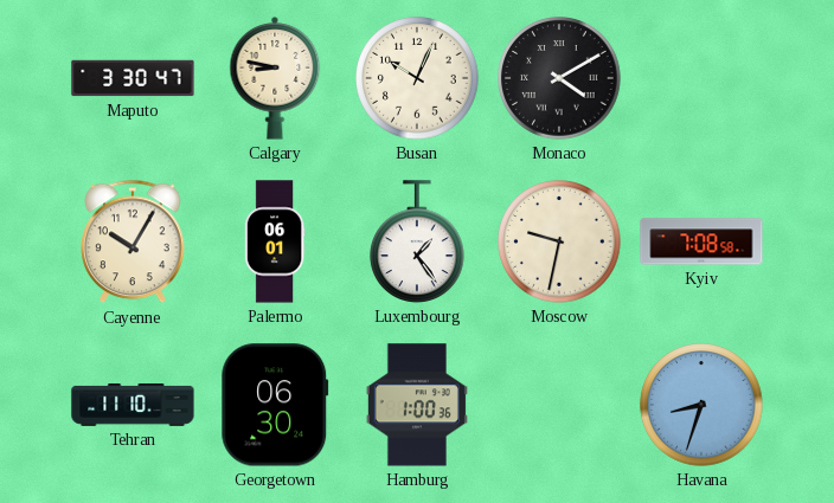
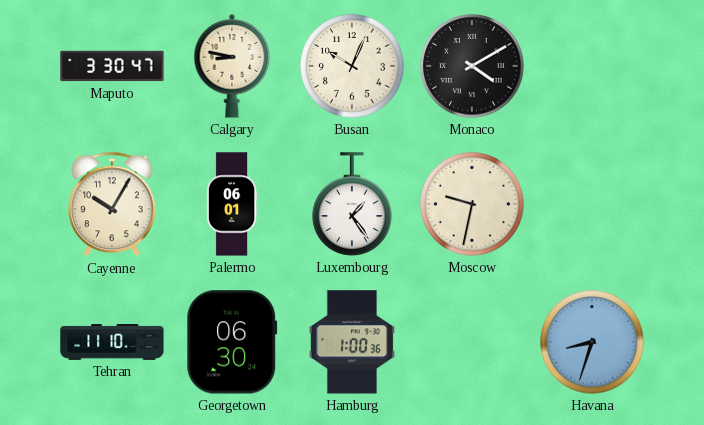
Kyiv: 7:08 -> none (701, 241)
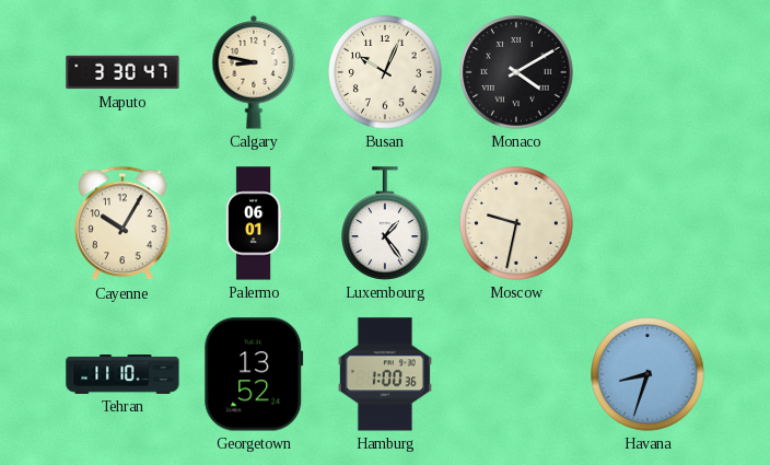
Georgetown: 06:30 -> 13:52 (254, 374)
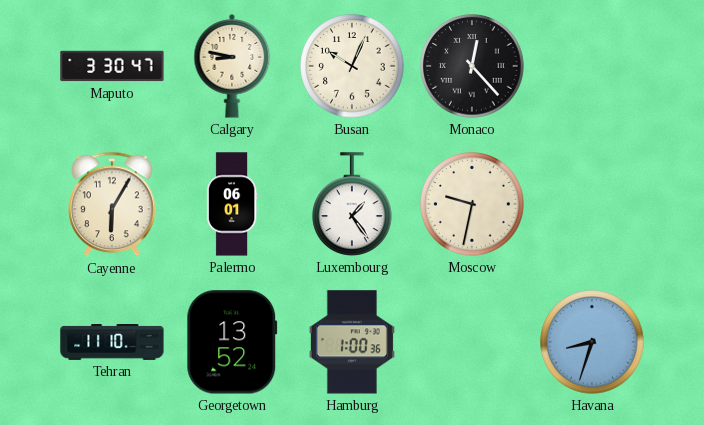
Monaco: 4:10 -> 12:23 (472, 66)
Cayenne: 10:05 -> 6:05 (112, 204)
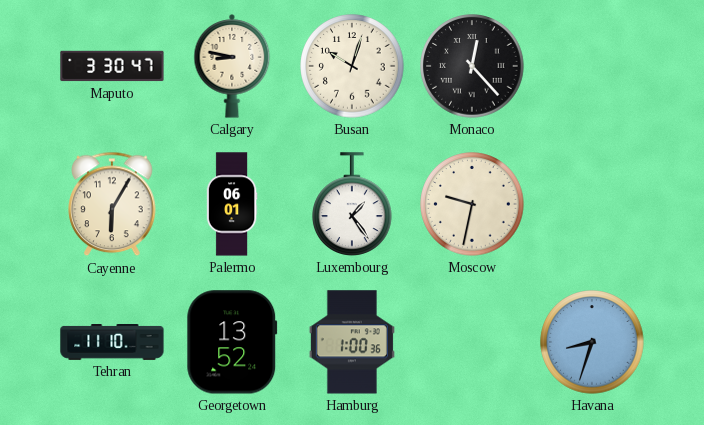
Busan: 10:04 -> 10:03 (352, 66)
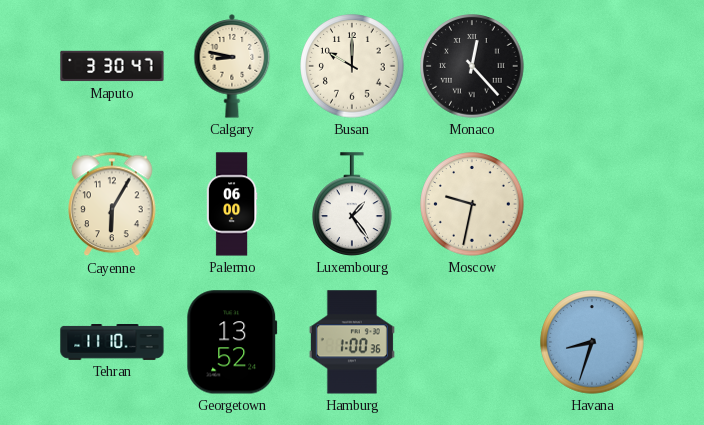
Busan: 10:03 -> 10:00 (352, 66)
Palermo: 06:01 -> 06:00 (232, 204)
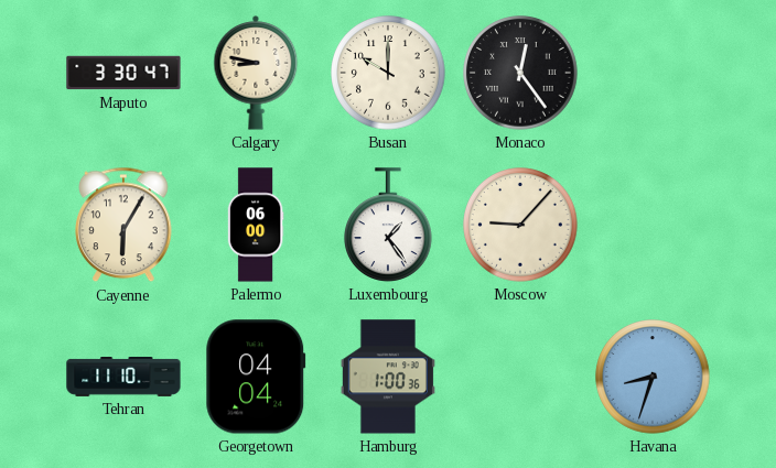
Monaco: 12:23 -> 12:24 (520, 73)
Moscow: 9:32 -> 9:07 (520, 225)
Georgetown: 13:52 -> 04:04 (256, 377)
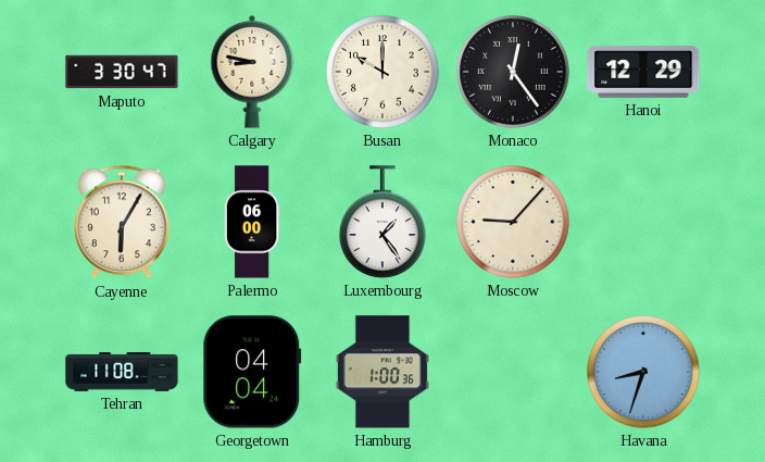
Hanoi: none -> 12:29 (643, 72)
Tehran: 11:10 -> 11:08 (122, 373)
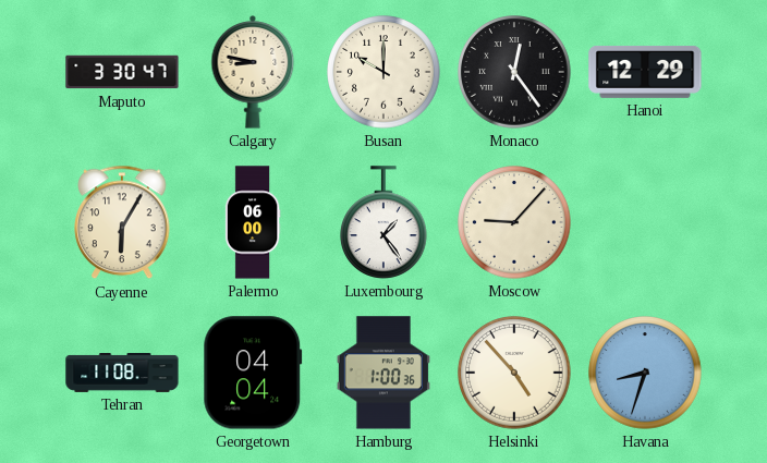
Helsinki: none -> 4:53 (514, 373)
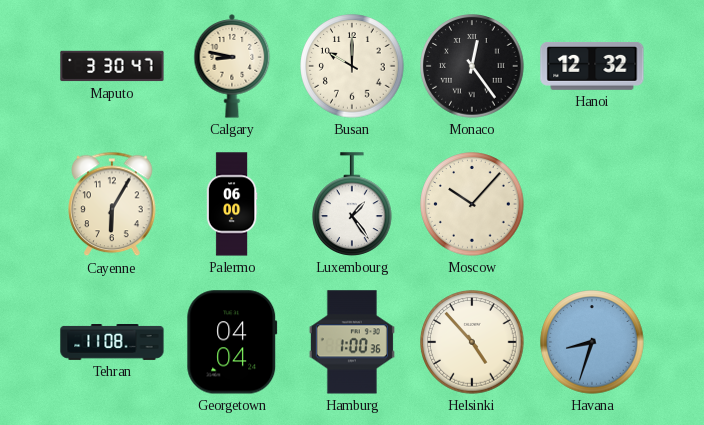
Hanoi: 12:29 -> 12:32 (592, 66)
Moscow: 9:07 -> 10:07 (472, 204)
